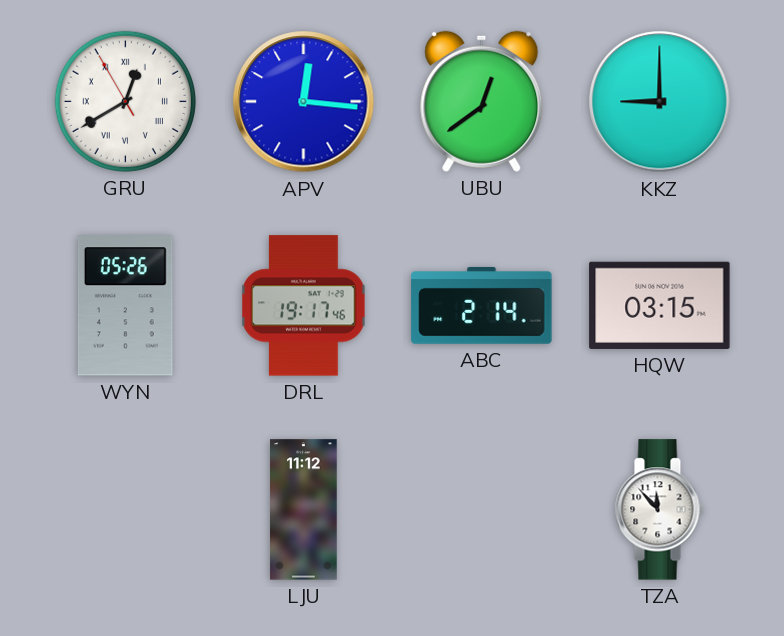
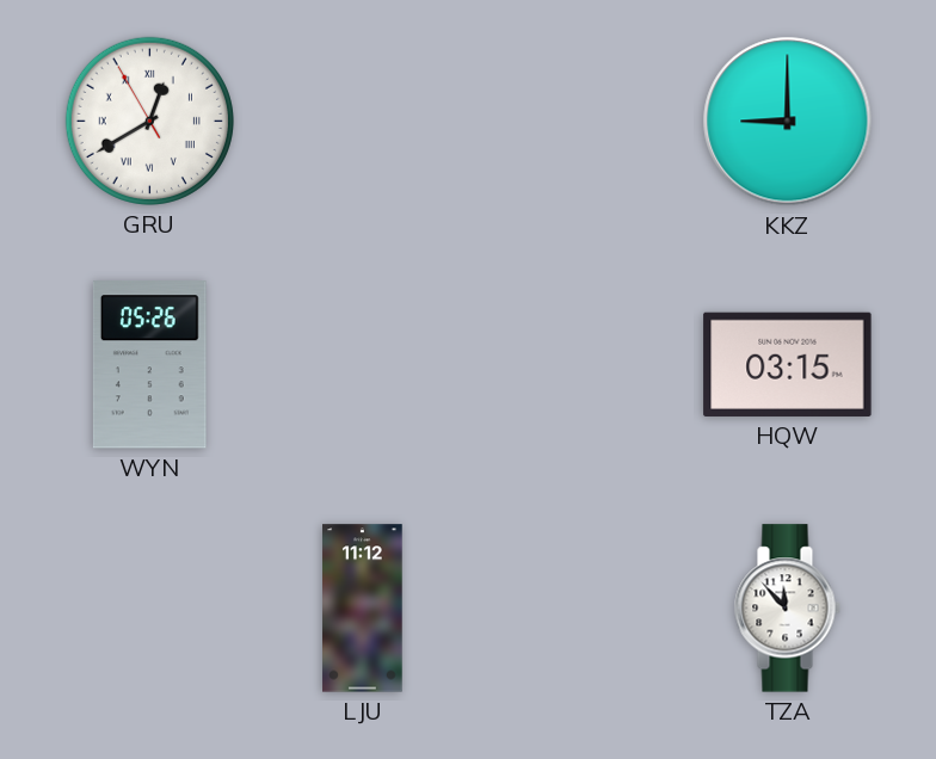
APV: 12:16 -> none (304, 102)
UBU: 12:39 -> none (482, 101)
DRL: 19:17 -> none (304, 306)
ABC: 2:14 -> none (482, 305)
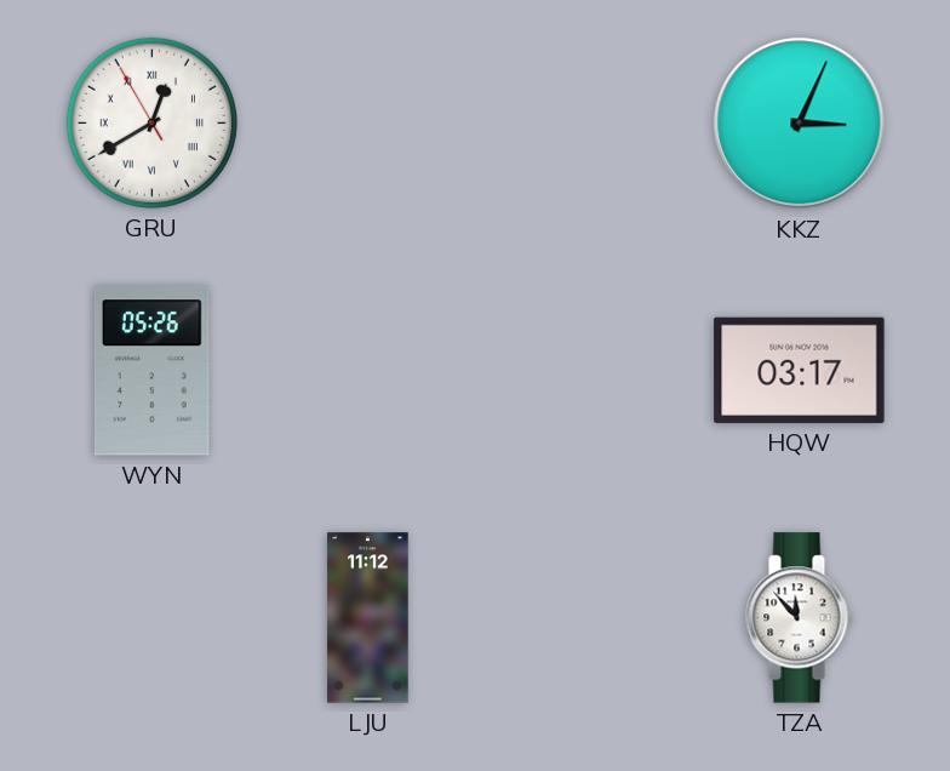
KKZ: 9:00 -> 3:04 (800, 124)
HQW: 03:15 -> 03:17 (800, 370)
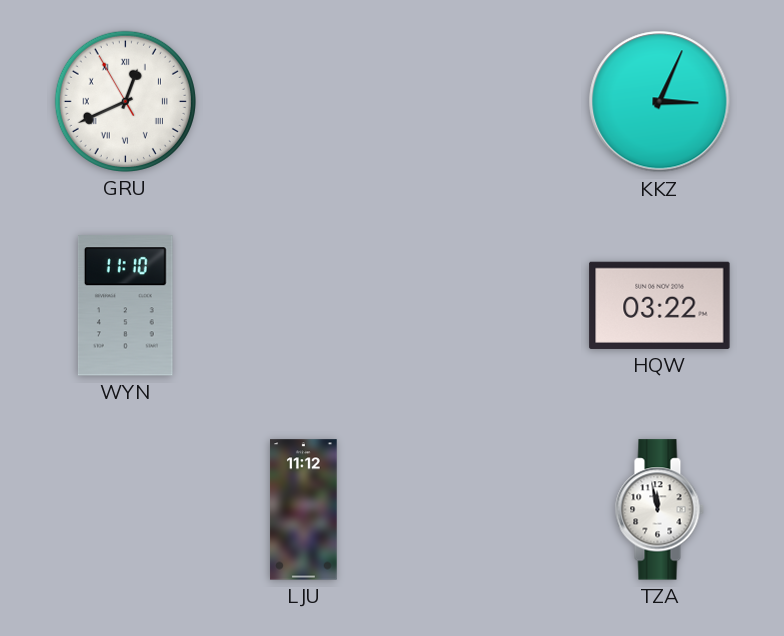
GRU: 12:39 -> 12:40 (125, 101)
WYN: 05:26 -> 11:10 (125, 306)
HQW: 03:17 -> 03:22 (660, 305)
TZA: 11:53 -> 11:58 (659, 510)
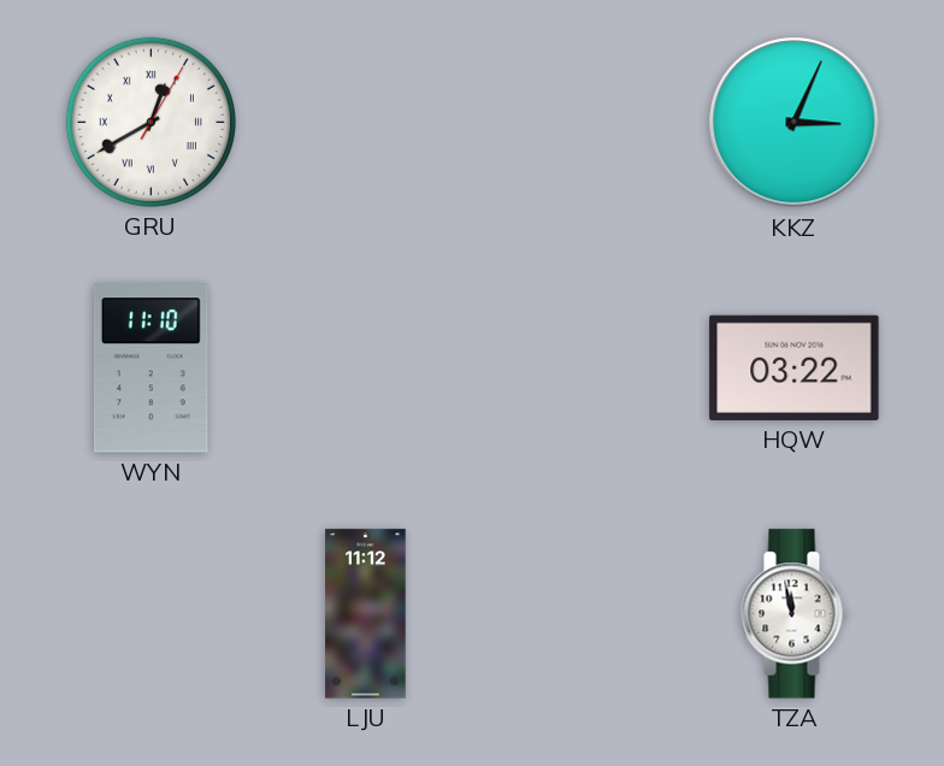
GRU: 12:40:55 -> 12:40:05 (151, 122)
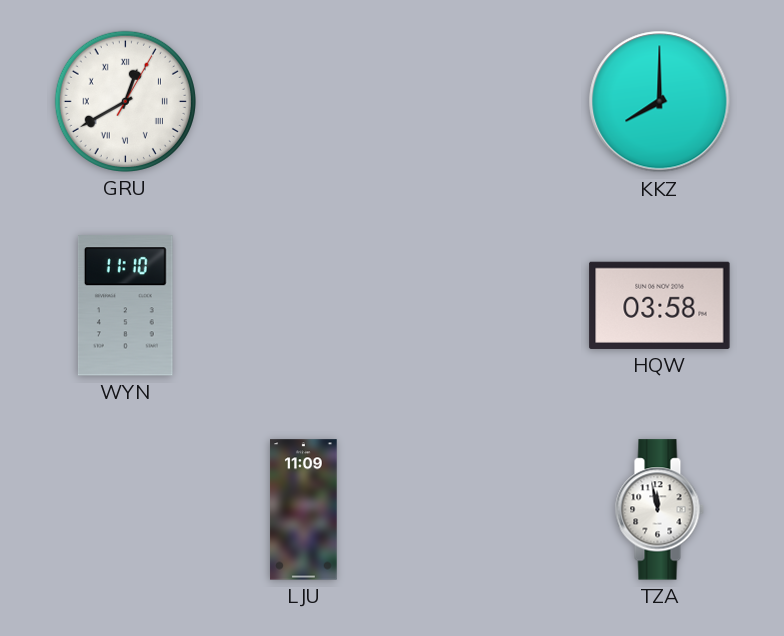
KKZ: 3:04 -> 8:00 (660, 102)
HQW: 03:22 -> 03:58 (660, 305)
LJU: 11:12 -> 11:09 (304, 510)
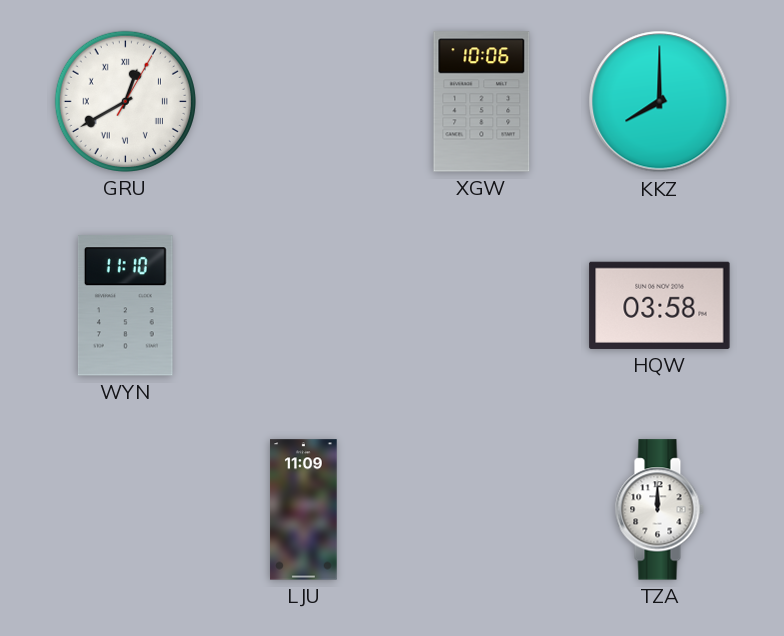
XGW: none -> 10:06 (482, 102)
TZA: 11:58 -> 12:00 (659, 510)
